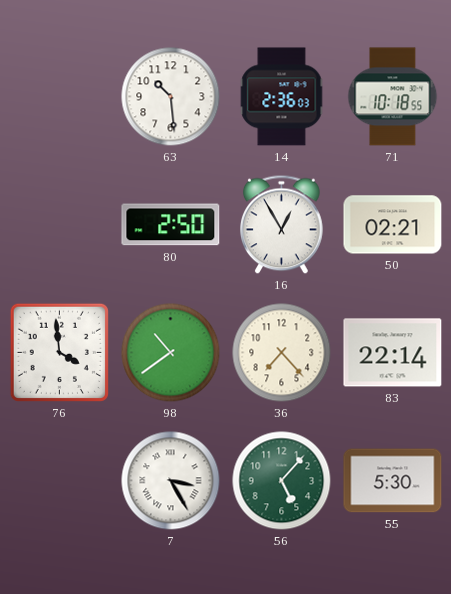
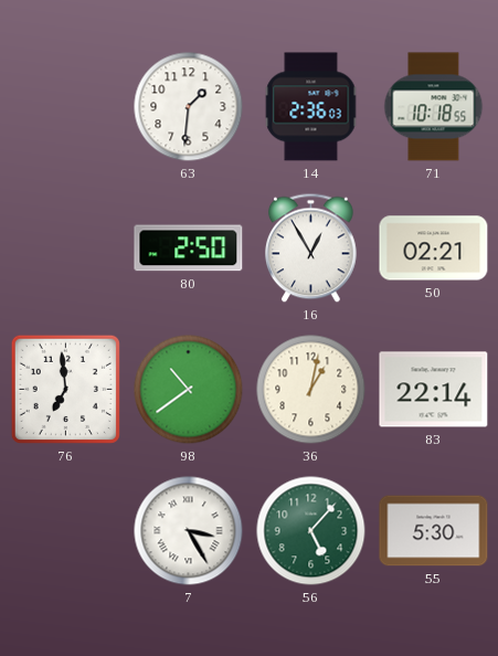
63: 10:29 -> 1:31 (189, 107)
76: 3:59 -> 6:59 (65, 389)
36: 7:23 -> 1:02 (311, 390)
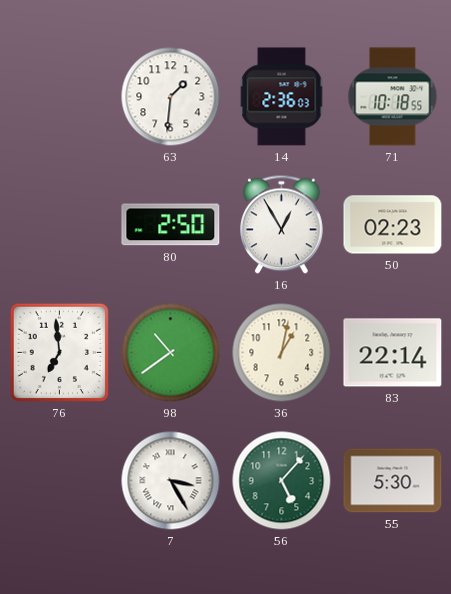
50: 02:21 -> 02:23 (393, 225)
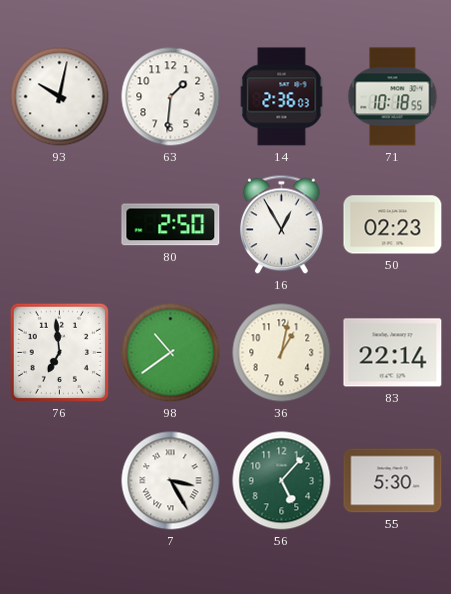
93: none -> 10:02 (60, 97)
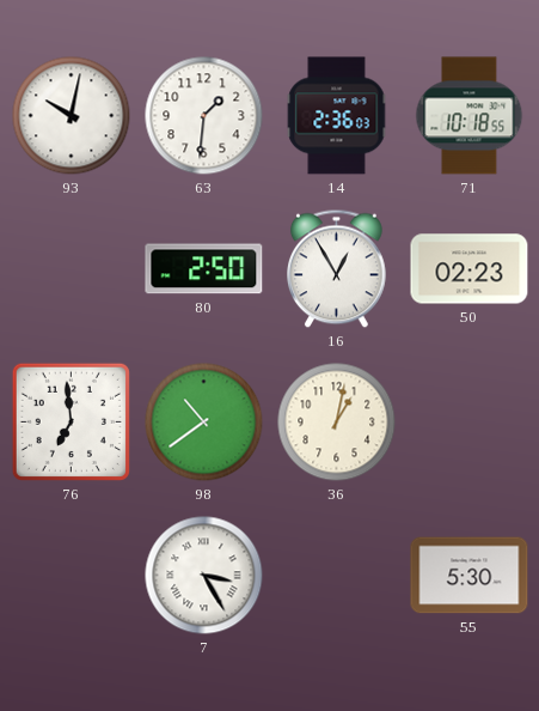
83: 22:14 -> none (393, 353)
56: 5:07 -> none (282, 481)
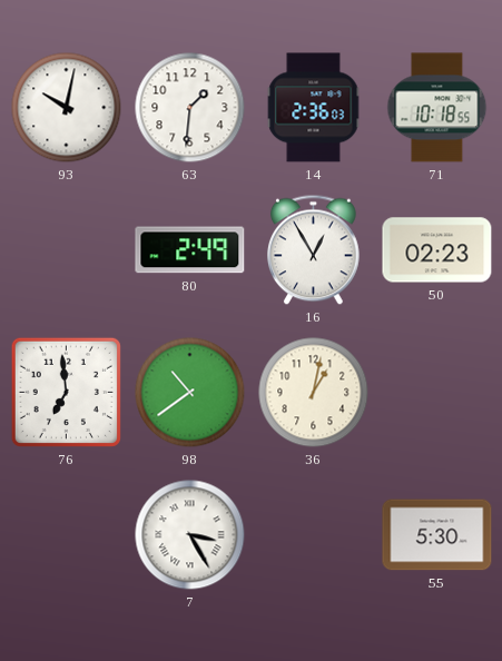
80: 2:50 -> 2:49 (190, 250)
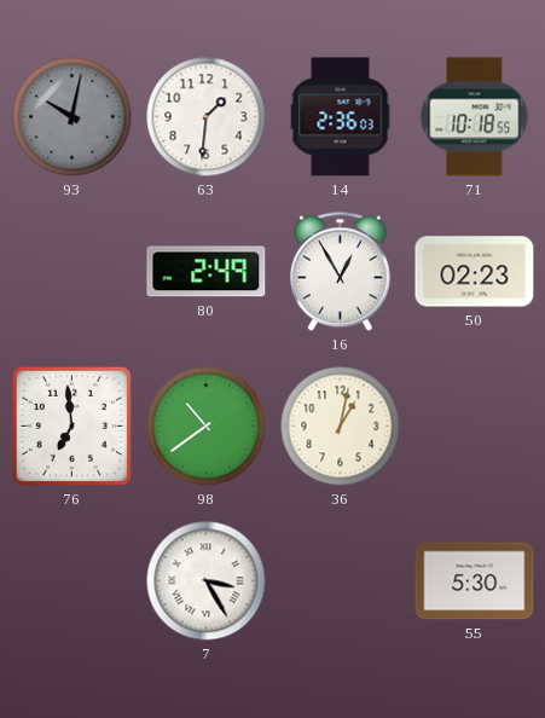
93 dial: white -> grey (73, 117)
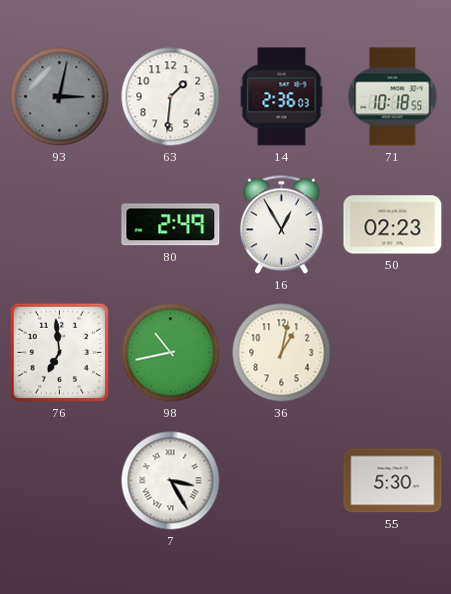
93: 10:02 -> 3:02 (60, 97)
98: 10:39 -> 10:43 (171, 353)
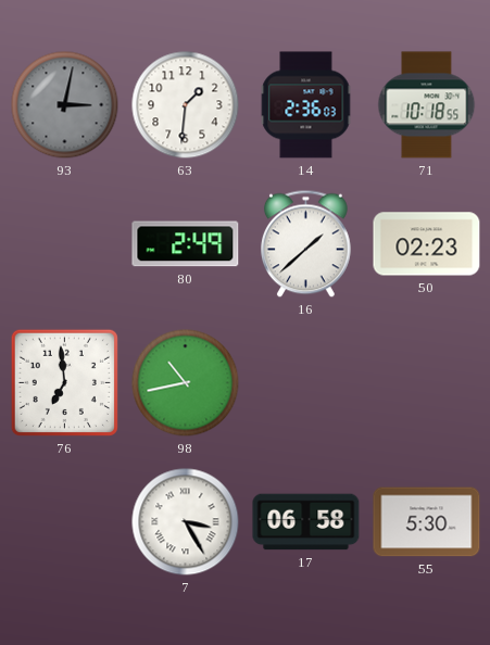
16: 12:55 -> 1:38 (306, 244)
36: 1:02 -> none (282, 353)
17: none -> 06:58 (306, 522)
